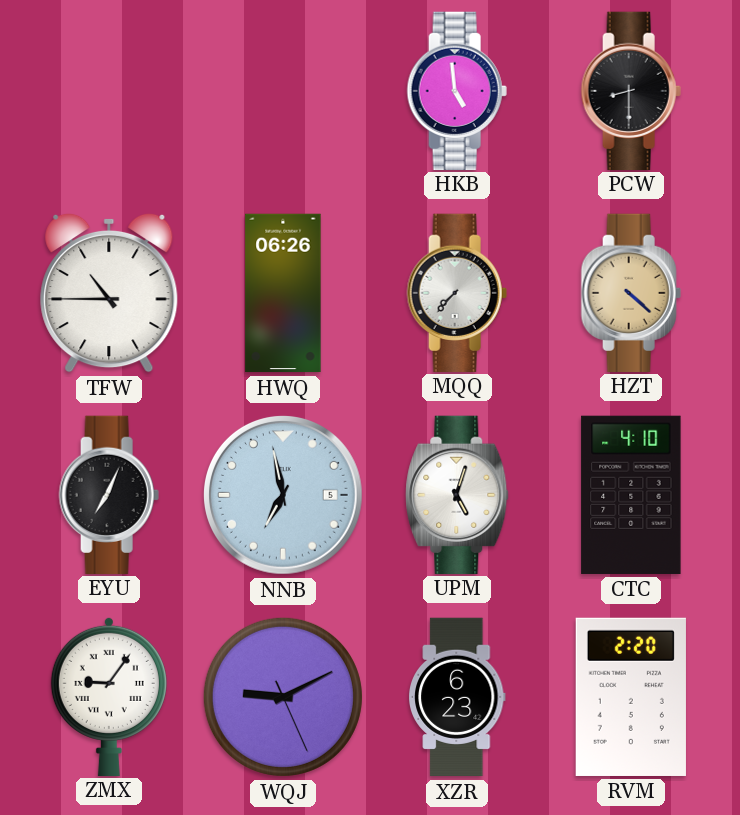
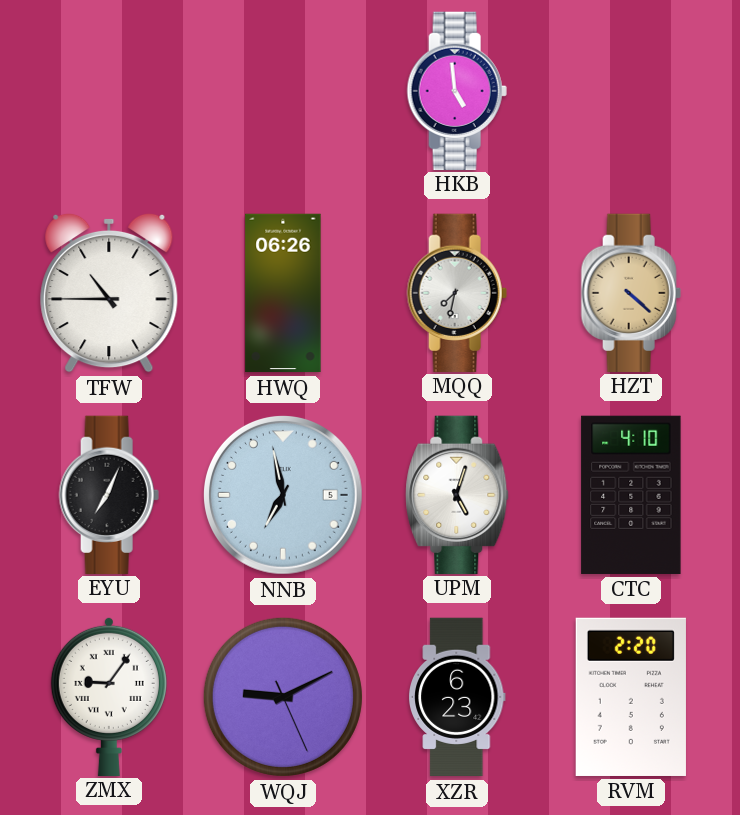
PCW: 8:30 -> none (631, 90)
MQQ: 7:37 -> 7:32 (457, 292)
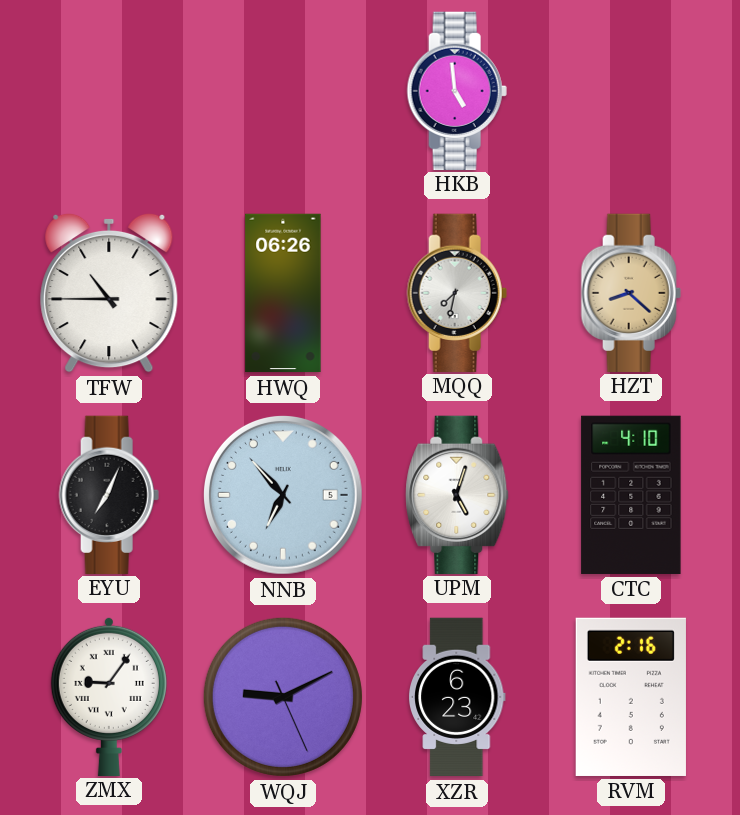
HZT: 4:22 -> 8:22 (631, 292)
NNB: 6:58 -> 6:53 (283, 495)
RVM: 2:20 -> 2:16 (631, 697)
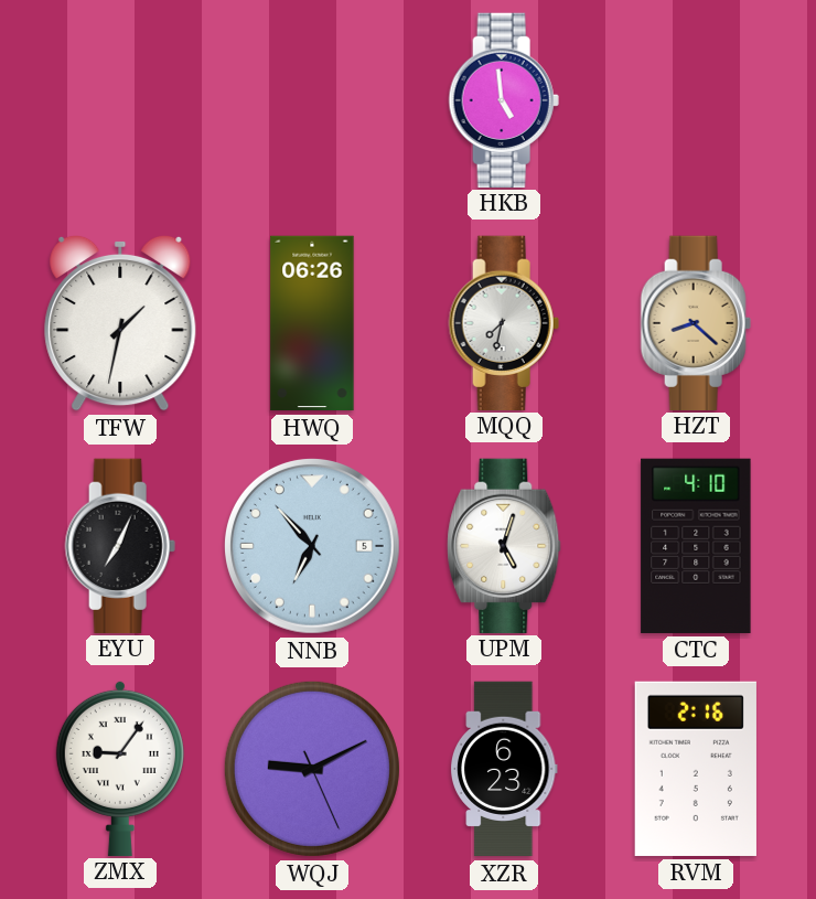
TFW: 10:45 -> 1:32 (120, 323)
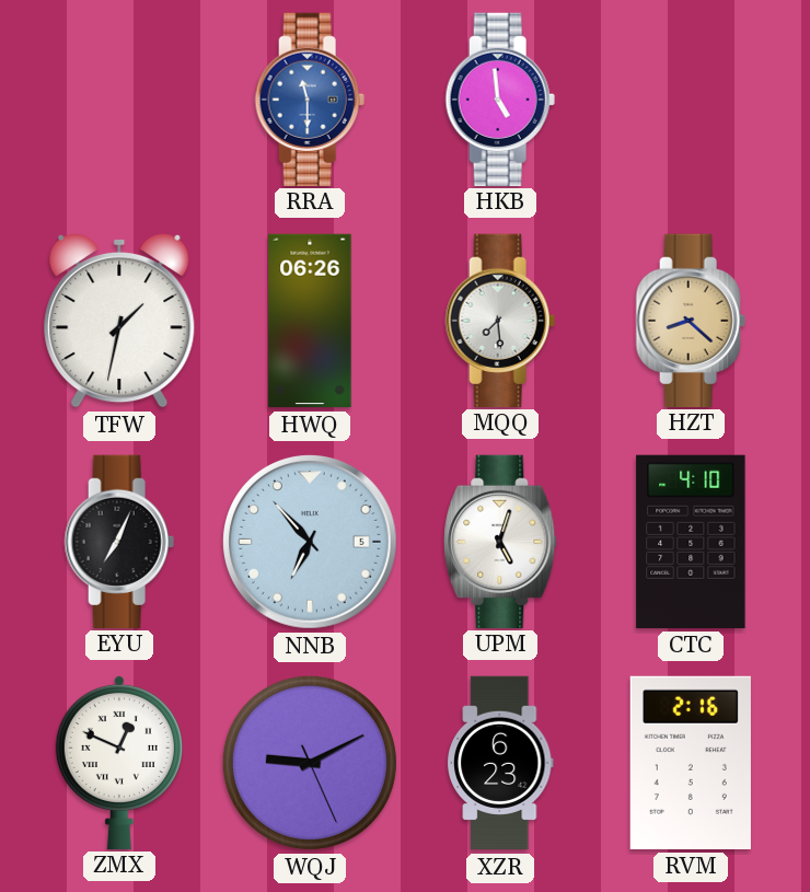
RRA: none -> 11:30 (310, 99)
MQQ: 7:32 -> 7:29 (500, 320)
ZMX: 9:06 -> 12:49 (119, 762)
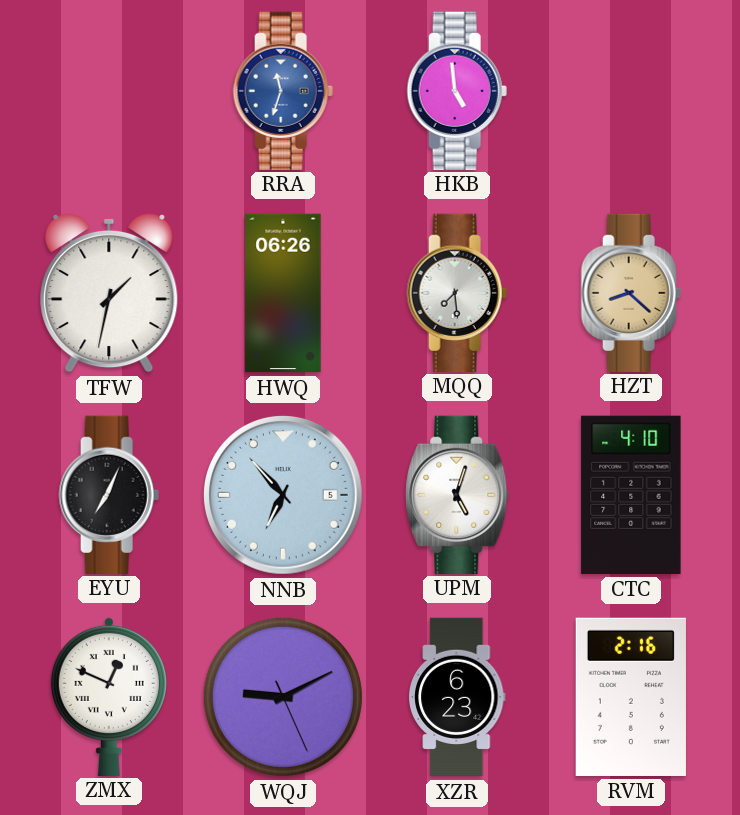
RRA: 11:30 -> 11:33 (283, 90)
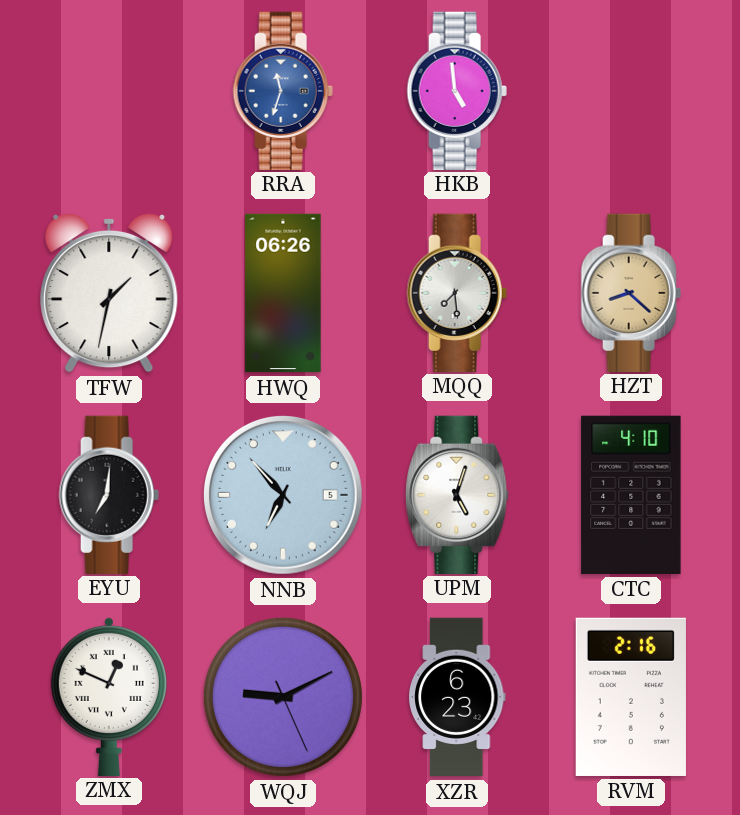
EYU: 7:04 -> 7:01 (109, 494)
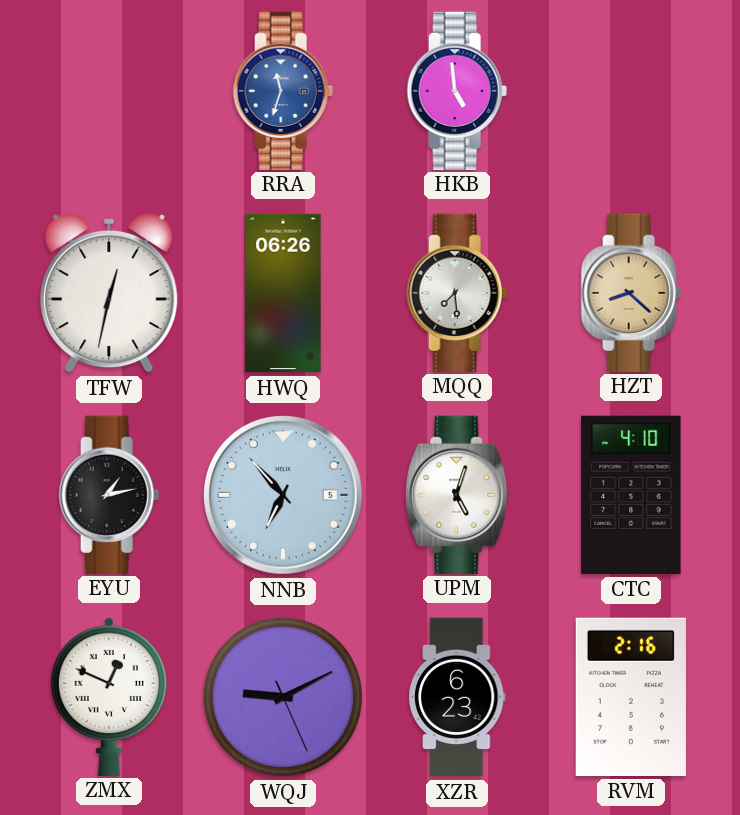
TFW: 1:32 -> 12:32 (109, 293)
EYU: 7:01 -> 1:13 (109, 494)
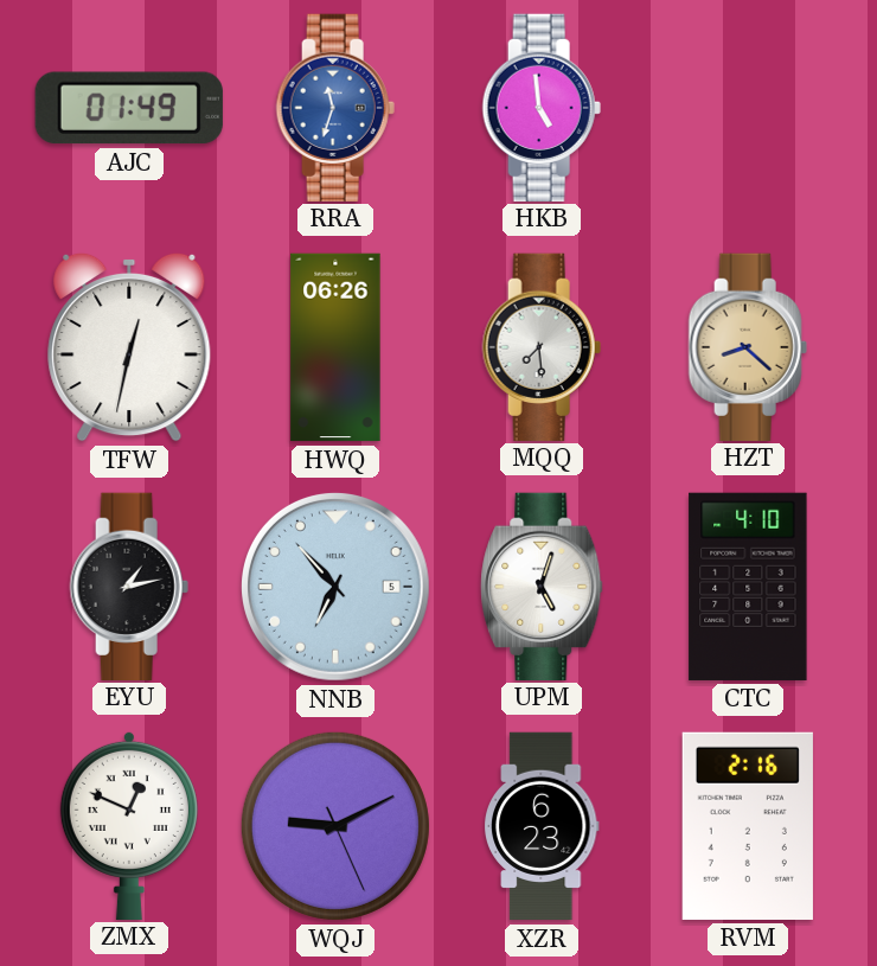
AJC: none -> 01:49 (129, 108)
